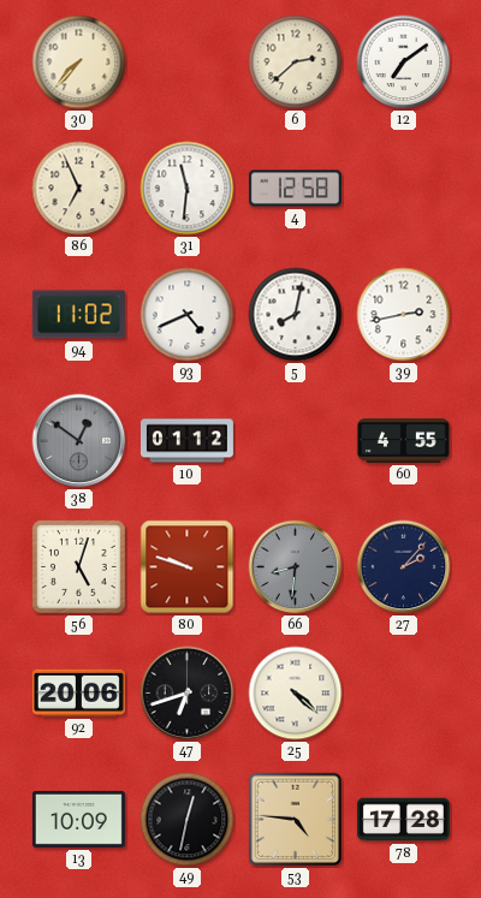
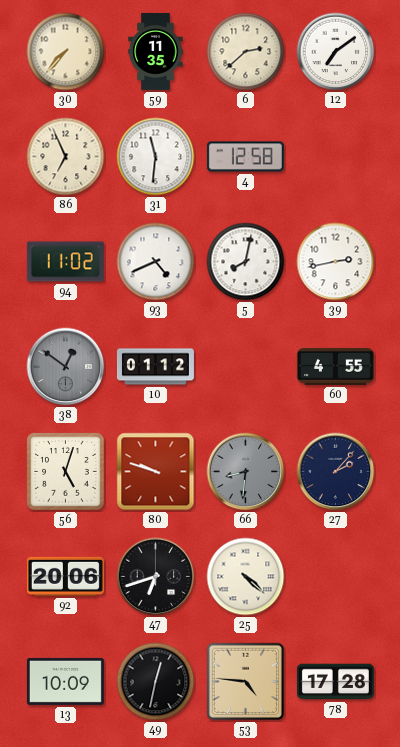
59: none -> 11:35 (156, 51)
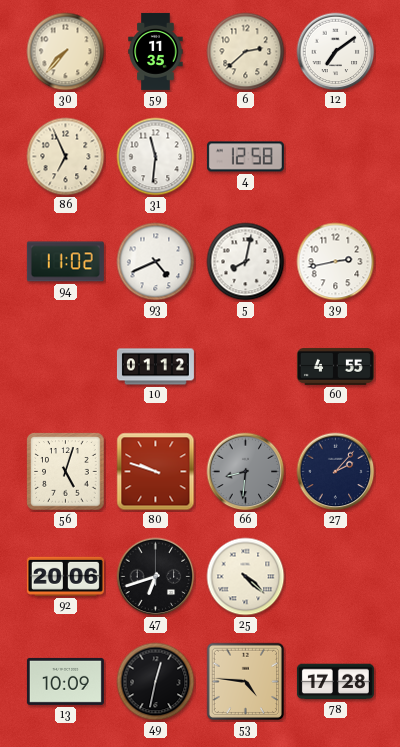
38: 12:51 -> none (66, 367)
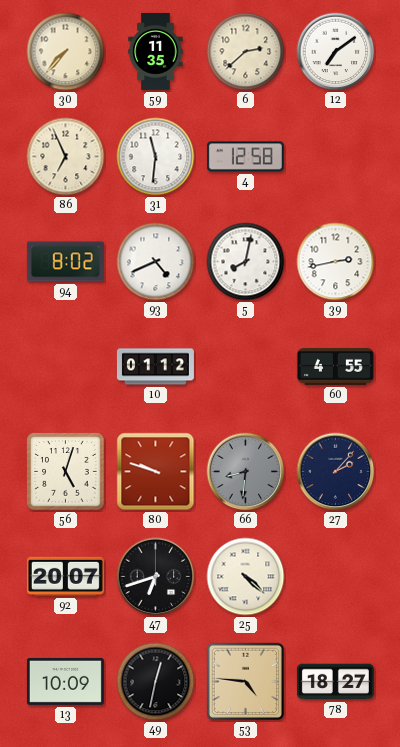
94: 11:02 -> 8:02 (65, 262)
92: 20:06 -> 20:07 (65, 576)
78: 17:28 -> 18:27 (335, 682)
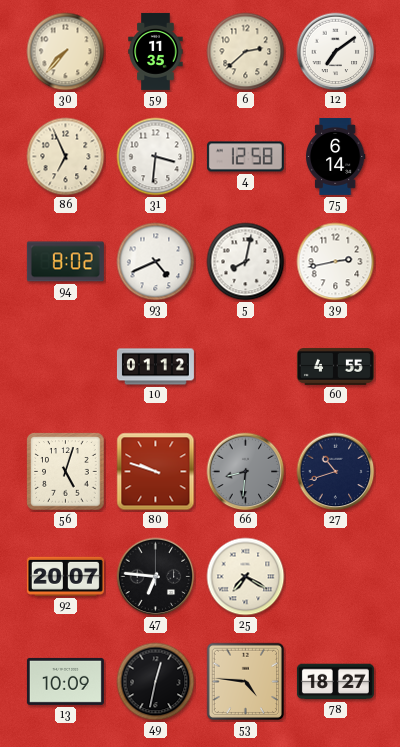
31: 11:31 -> 3:31 (156, 157)
75: none -> 6:14 (335, 156)
27: 2:07 -> 10:42 (336, 472)
47: 6:42 -> 6:46 (156, 577)
25: 4:22 -> 7:20 (246, 577)
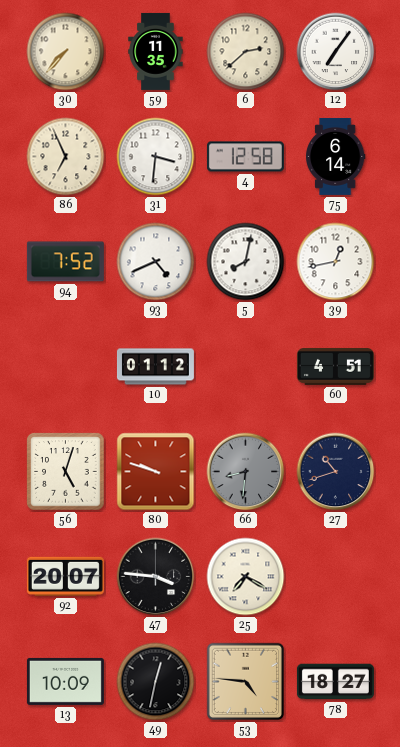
12: 7:09 -> 7:06 (336, 52)
94: 8:02 -> 7:52 (65, 262)
39: 2:43 -> 12:43 (336, 262)
60: 4:55 -> 4:51 (335, 366)
47: 6:46 -> 3:46 (156, 577)
